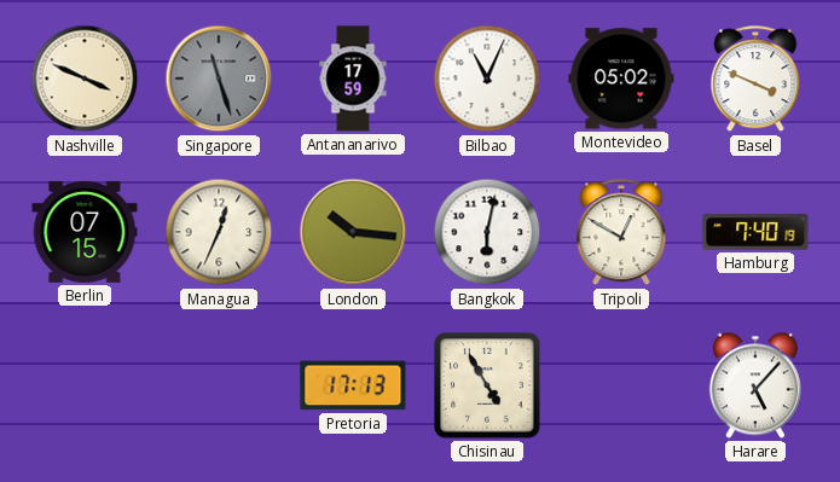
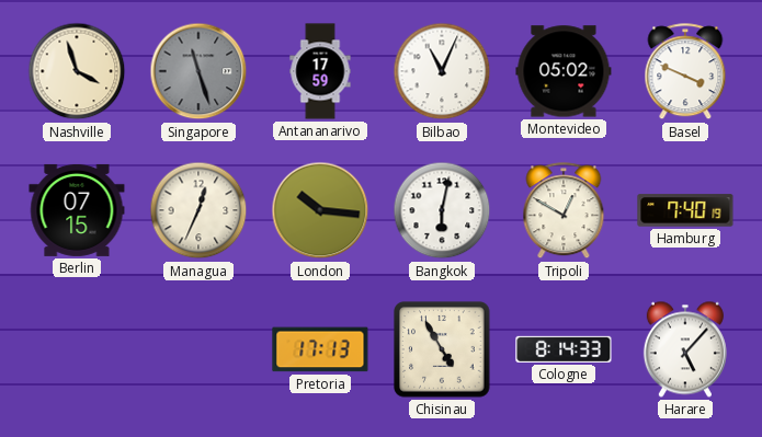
Nashville: 3:49 -> 3:57 (77, 71)
Cologne: none -> 8:14 (564, 349)
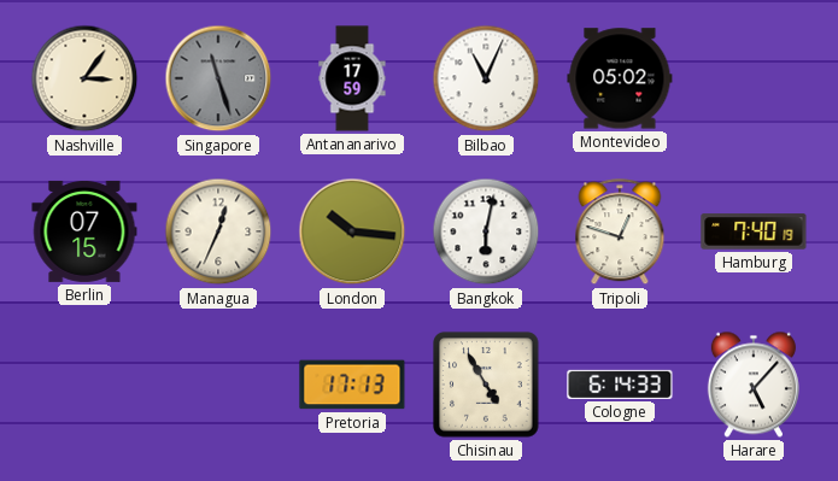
Nashville: 3:57 -> 3:06 (84, 78)
Basel: 3:49 -> none (685, 72)
Tripoli: 12:50 -> 12:48 (620, 233)
Cologne: 8:14 -> 6:14 (620, 385)
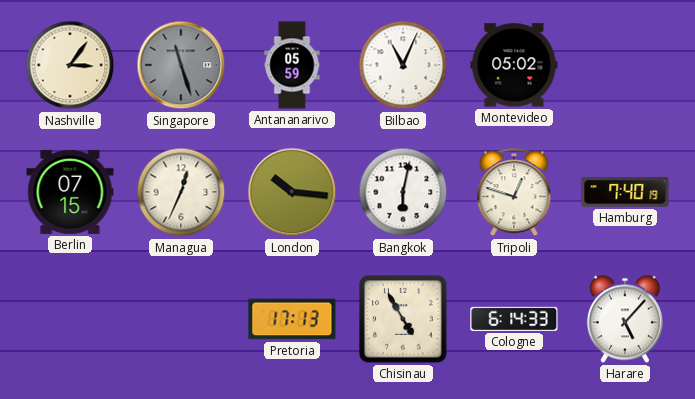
Antananarivo: 17:59 -> 05:59 (292, 65)
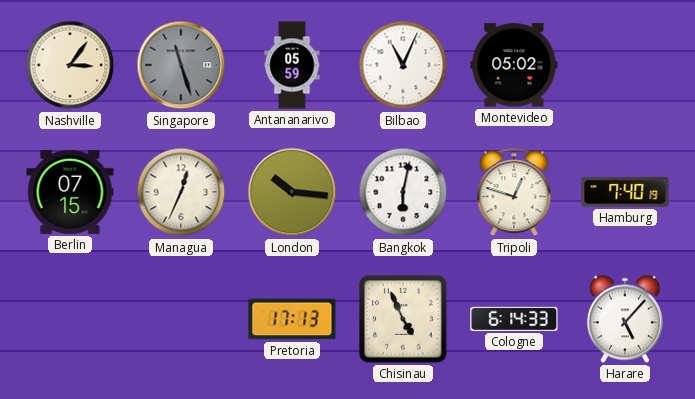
Chisinau: 4:55 -> 4:56 (403, 319)
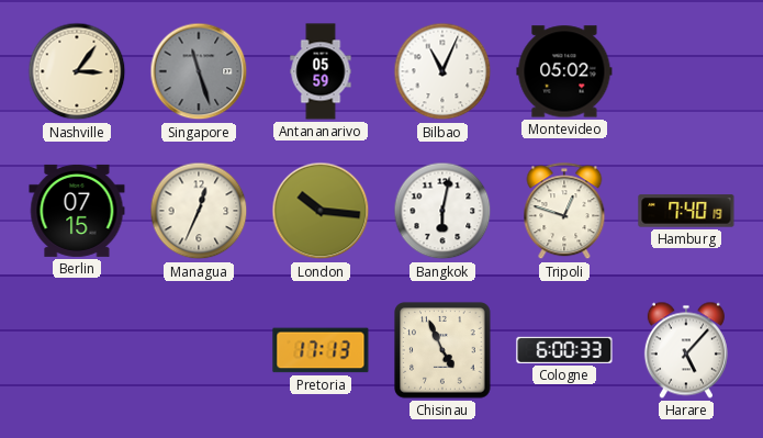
Cologne: 6:14 -> 6:00 (564, 350)
